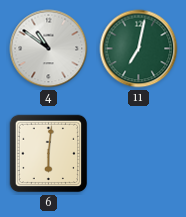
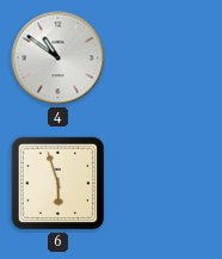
11: 7:02 -> none (139, 49)
6: 6:01 -> 5:57 (58, 184)
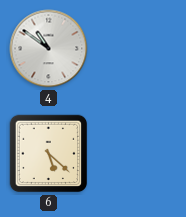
6: 5:57 -> 5:22 (49, 154)
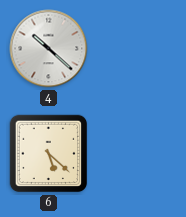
4: 10:51 -> 10:22 (49, 49)
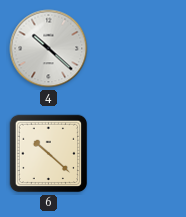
6: 5:22 -> 10:22 (49, 154)
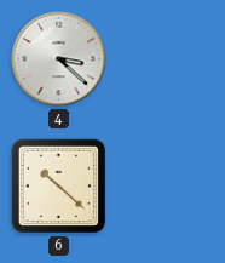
4: 10:22 -> 3:22 (59, 59)
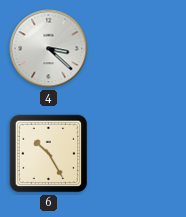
6: 10:22 -> 10:25 (49, 154)
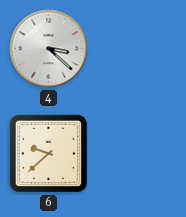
6: 10:25 -> 9:38 (49, 154)
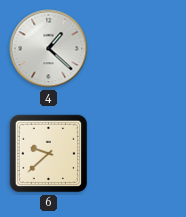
4: 3:22 -> 1:22 (49, 49)
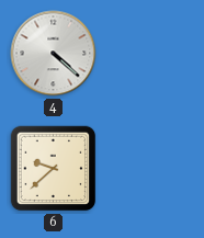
4: 1:22 -> 4:22 (54, 54)
